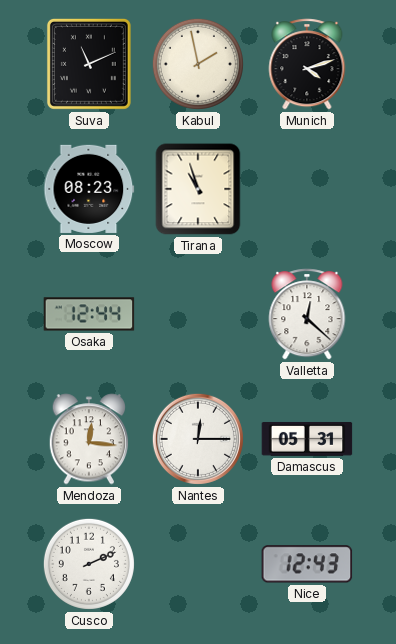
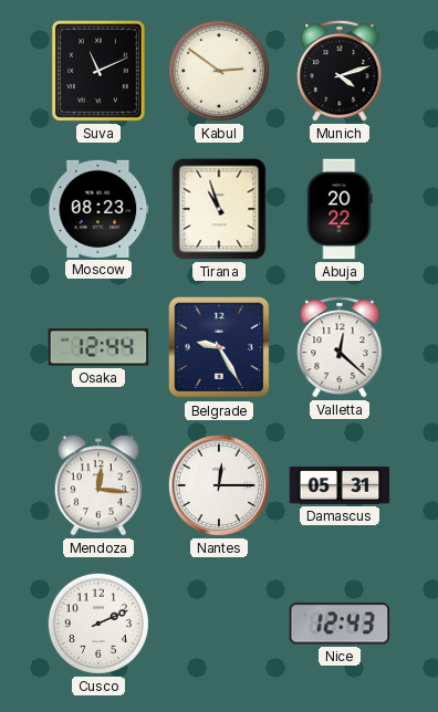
Kabul: 1:58 -> 2:51 (219, 71)
Abuja: none -> 20:22 (340, 209)
Belgrade: none -> 9:25 (219, 347)
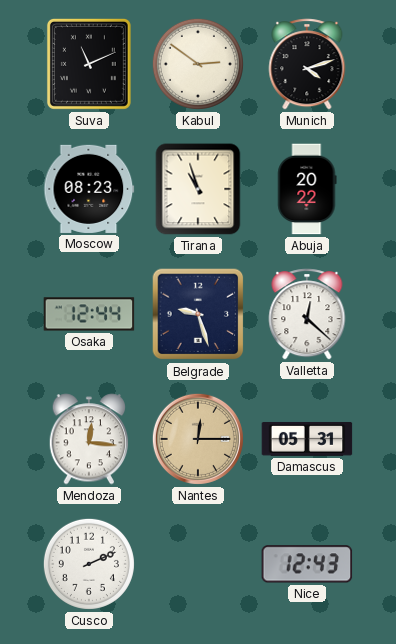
Belgrade: 9:25 -> 9:27 (198, 314)
Nantes dial: white -> champagne (198, 439)
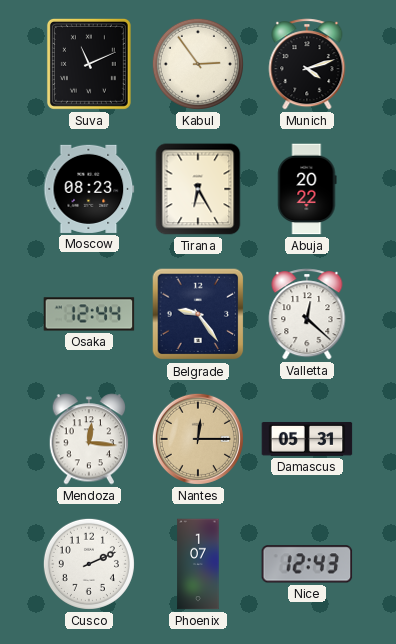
Kabul: 2:51 -> 2:54 (198, 64)
Tirana: 10:57 -> 6:25 (198, 189)
Belgrade: 9:27 -> 9:24 (198, 314)
Phoenix: none -> 1:07 (198, 564)
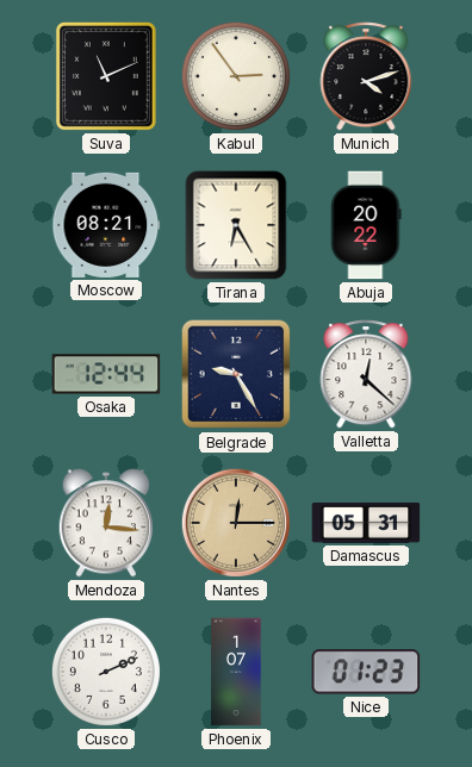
Moscow: 08:23 -> 08:21 (106, 225)
Belgrade: 9:24 -> 9:25 (236, 374)
Nice: 12:43 -> 01:23 (366, 672)
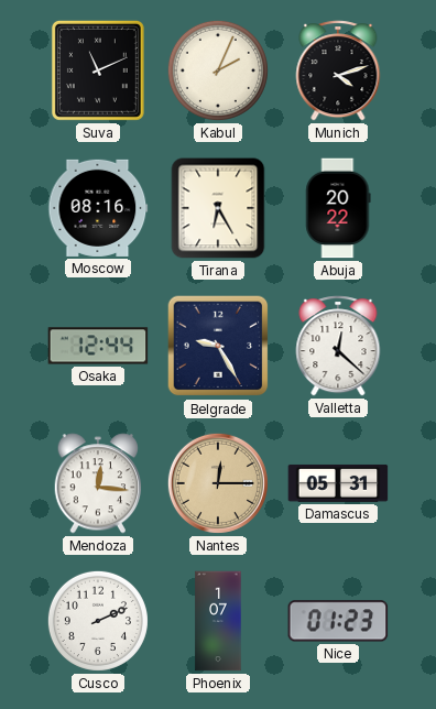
Kabul: 2:54 -> 2:04 (218, 70)
Moscow: 08:21 -> 08:16 (98, 208)
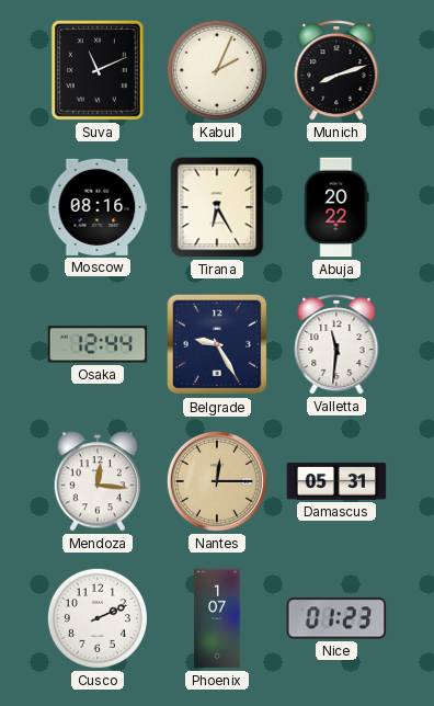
Munich: 4:12 -> 8:12 (336, 70)
Valletta: 12:22 -> 11:31 (336, 344)
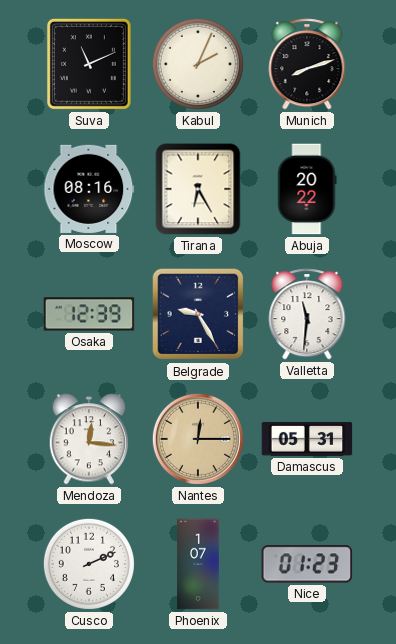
Osaka: 12:44 -> 12:39 (89, 314)
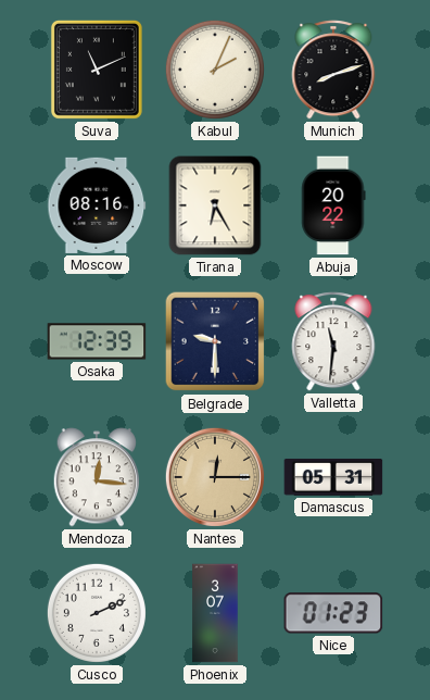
Belgrade: 9:25 -> 9:30 (215, 341)
Phoenix: 1:07 -> 3:07 (215, 613)
